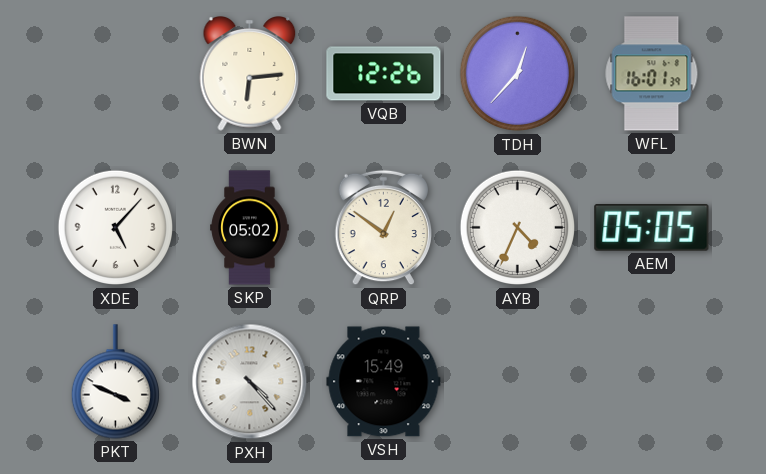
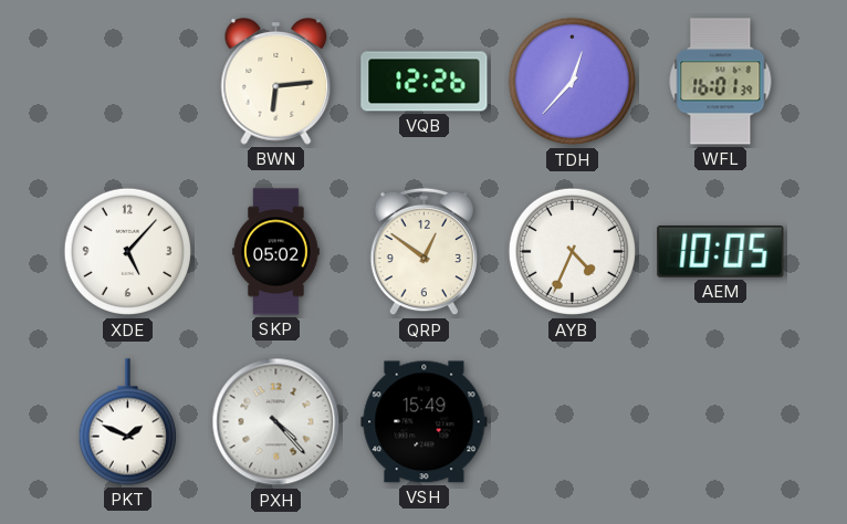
AEM: 05:05 -> 10:05 (721, 251)
PKT: 3:49 -> 1:49 (127, 422)
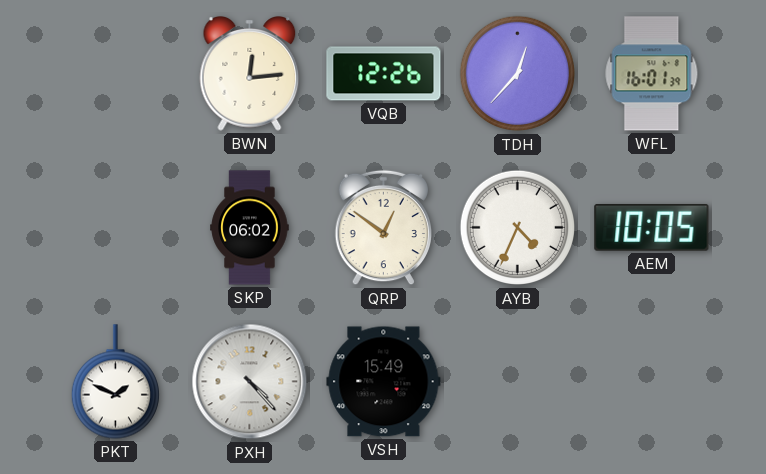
BWN: 6:14 -> 12:14 (250, 74)
XDE: 5:07 -> none (127, 252)
SKP: 05:02 -> 06:02 (250, 228)
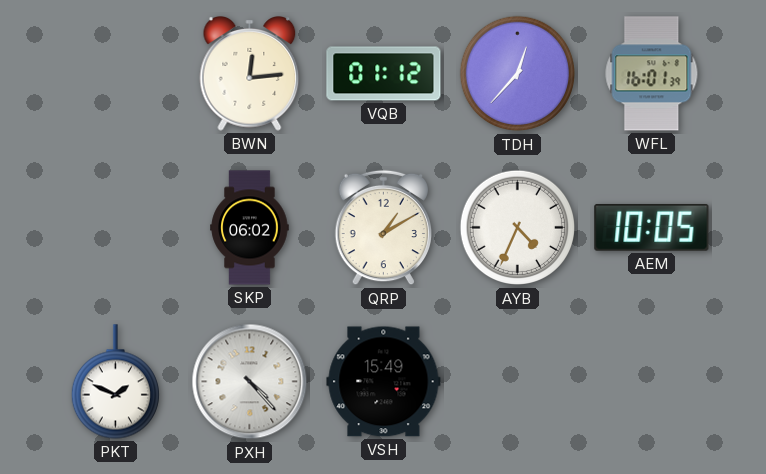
VQB: 12:26 -> 01:12 (384, 74)
QRP: 12:51 -> 1:10 (383, 228)
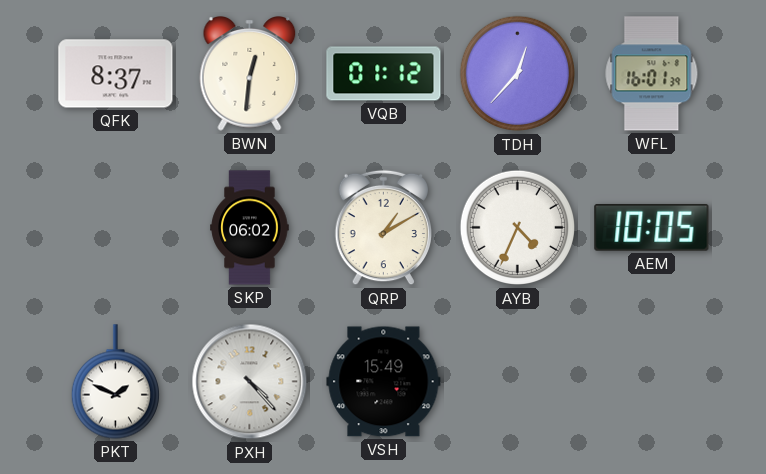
QFK: none -> 8:37 (116, 74)
BWN: 12:14 -> 12:31 (250, 74)
